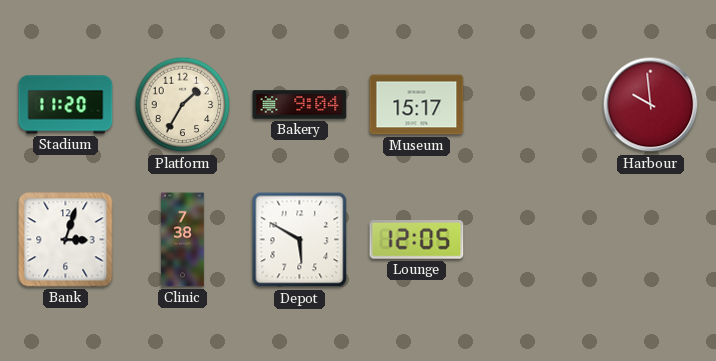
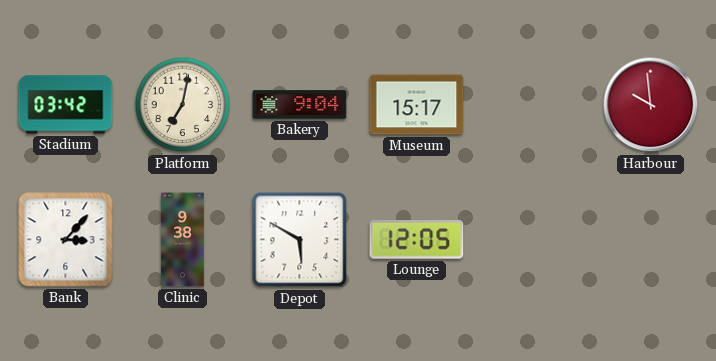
Stadium: 11:20 -> 03:42 (66, 105)
Platform: 1:35 -> 7:02 (183, 105)
Bank: 3:03 -> 3:07 (66, 240)
Clinic: 7:38 -> 9:38 (183, 240)
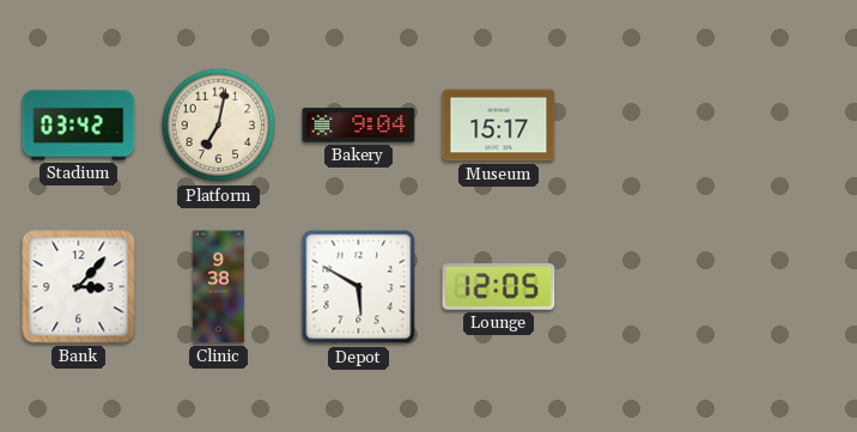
Harbour: 9:59 -> none (651, 105)
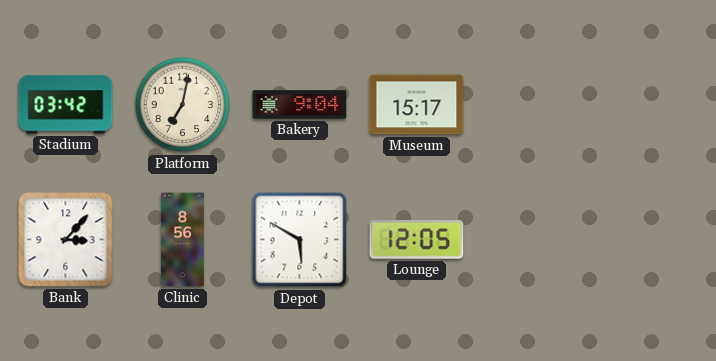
Clinic: 9:38 -> 8:56 (183, 240)
